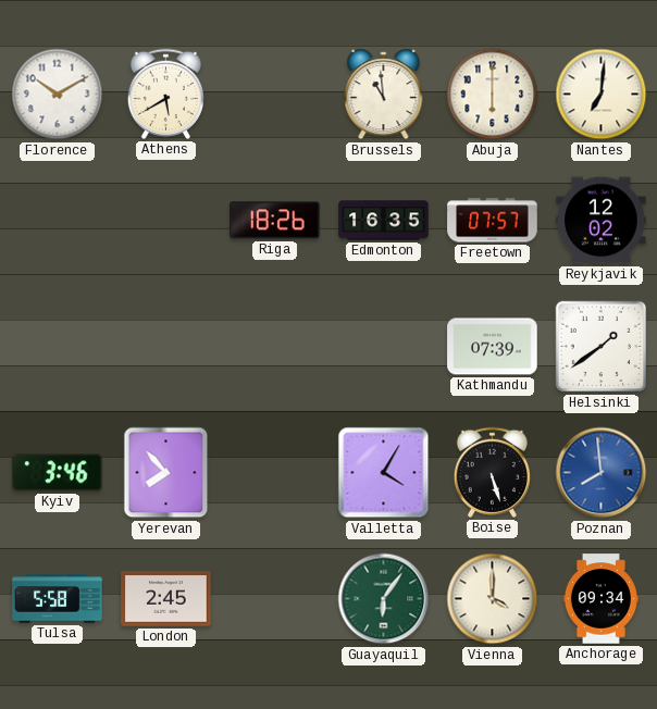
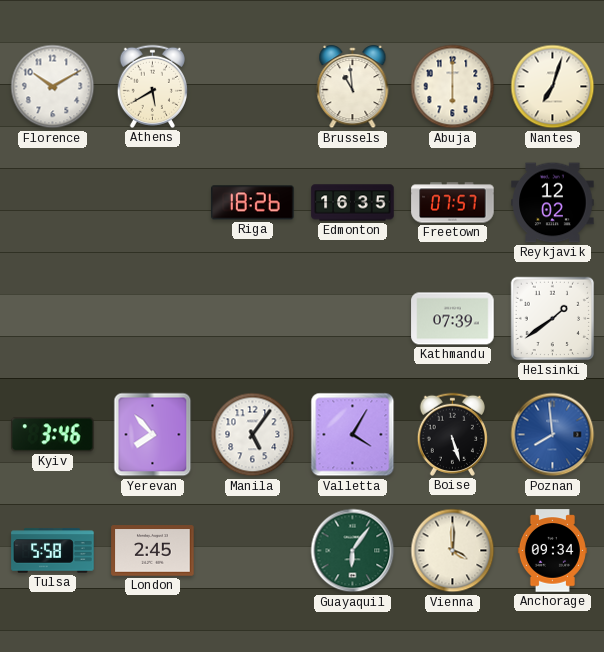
Nantes: 7:01 -> 7:03 (553, 87)
Manila: none -> 5:06 (253, 435)
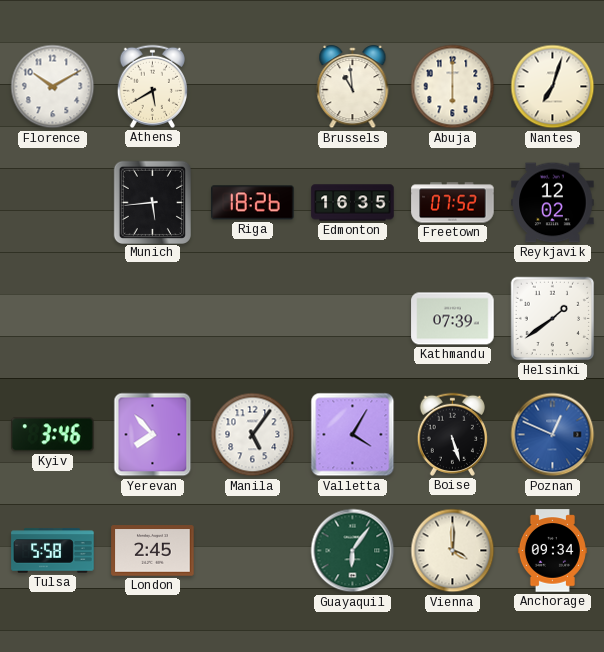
Munich: none -> 5:44 (152, 202)
Freetown: 07:57 -> 07:52 (453, 203)
Poznan: 7:59 -> 12:49 (553, 435)
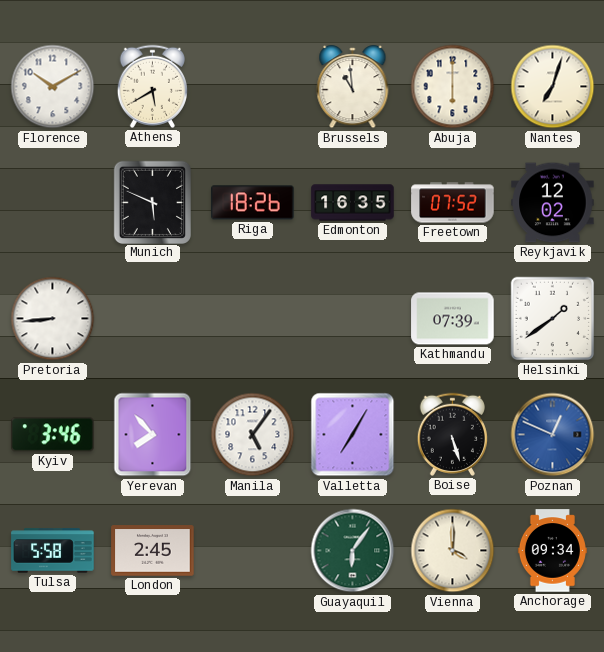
Munich: 5:44 -> 5:49 (152, 202)
Pretoria: none -> 8:44 (53, 319)
Valletta: 4:05 -> 7:05 (353, 435)
